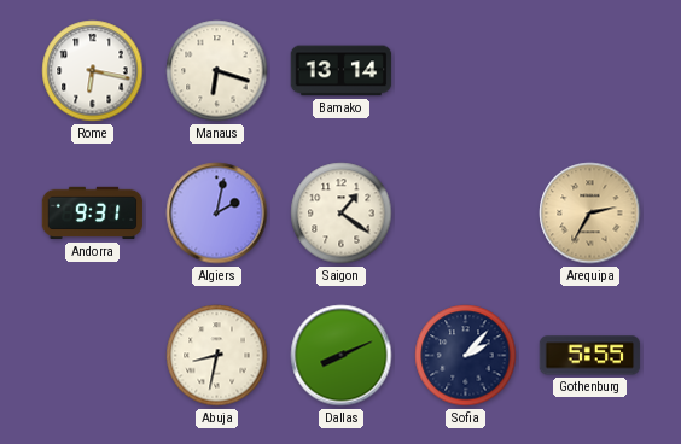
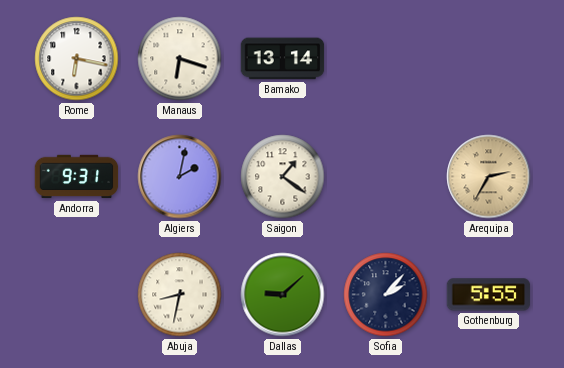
Dallas: 8:11 -> 9:08 (283, 295)
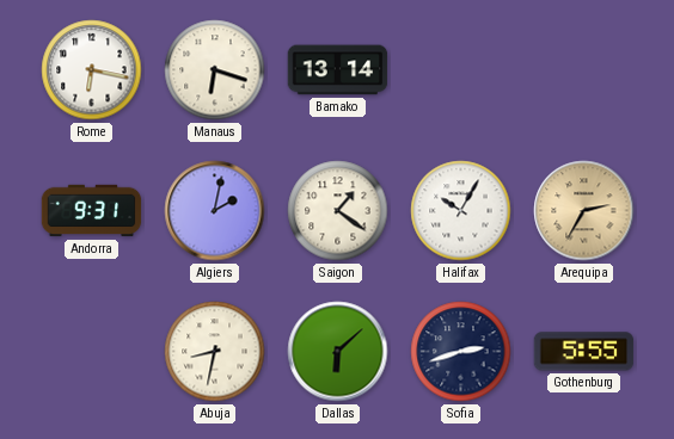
Halifax: none -> 10:05 (461, 211)
Dallas: 9:08 -> 6:08 (338, 352)
Sofia: 2:07 -> 2:42 (461, 352)
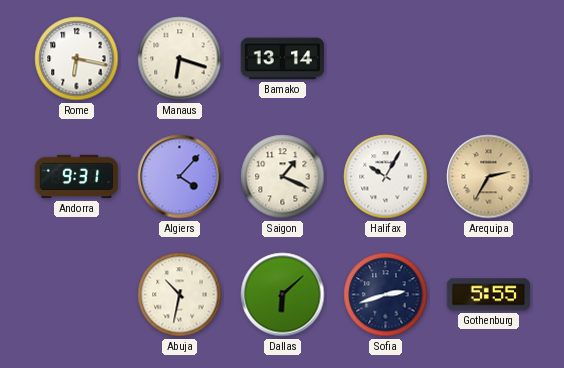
Algiers: 2:02 -> 4:07 (180, 177)
Saigon: 1:21 -> 1:19 (283, 177)
Abuja: 8:32 -> 10:32 (180, 295)
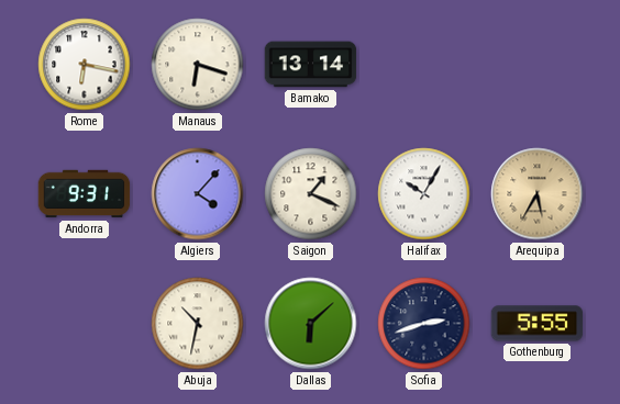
Arequipa: 2:35 -> 5:35 (538, 194)
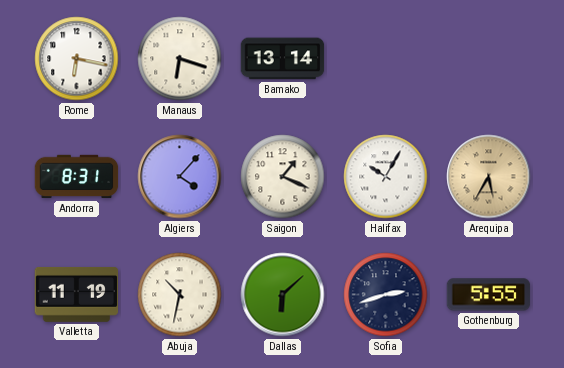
Andorra: 9:31 -> 8:31 (77, 177)
Valletta: none -> 11:19 (77, 294)
